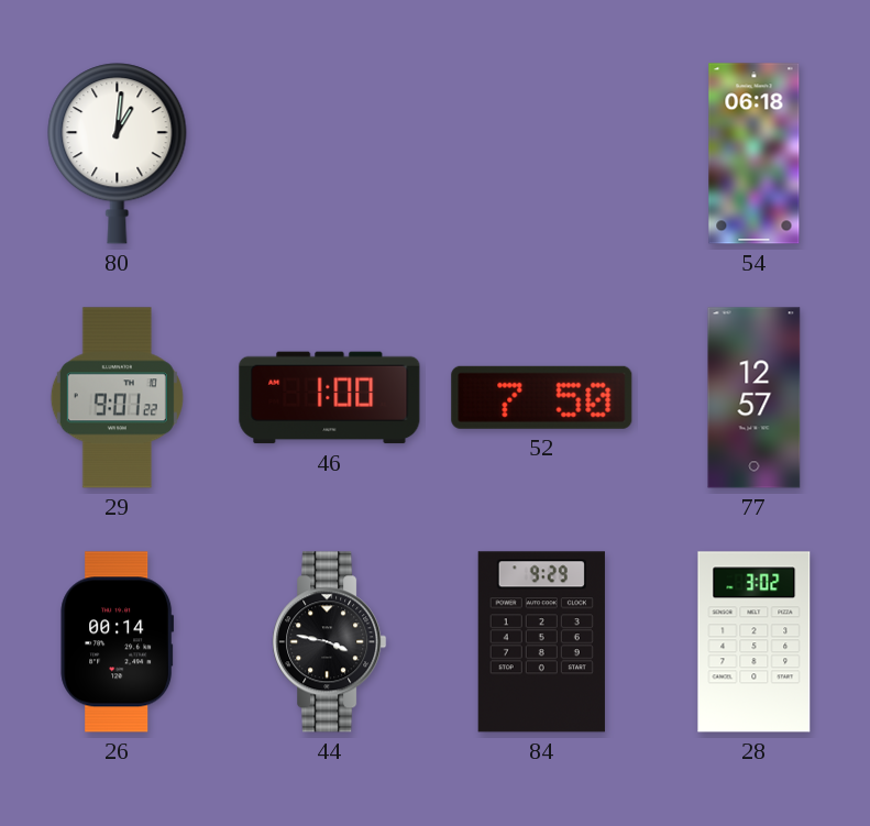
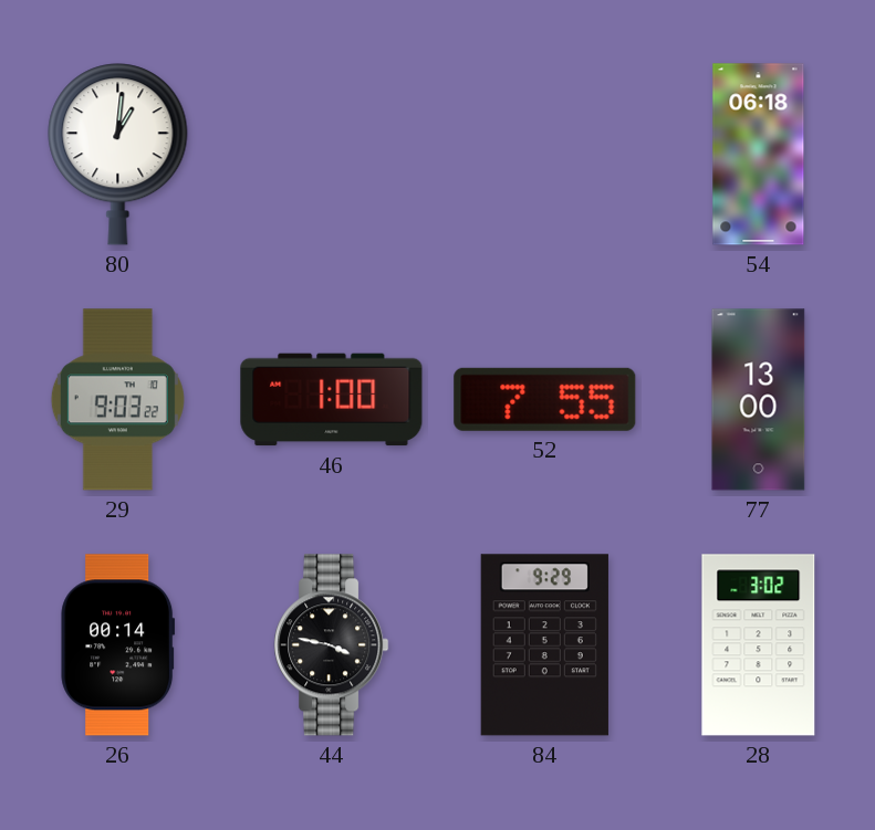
29: 9:01 -> 9:03 (117, 400)
52: 7:50 -> 7:55 (545, 399)
77: 12:57 -> 13:00 (759, 400)
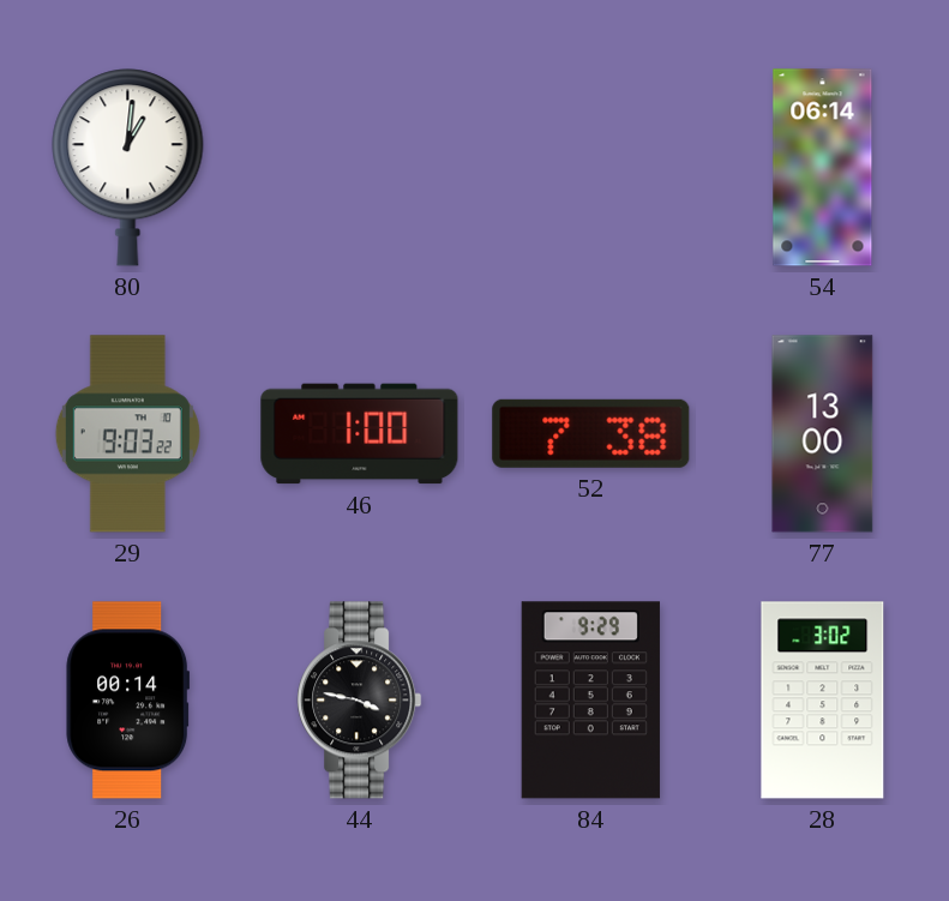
54: 06:18 -> 06:14 (823, 168)
52: 7:55 -> 7:38 (591, 433)
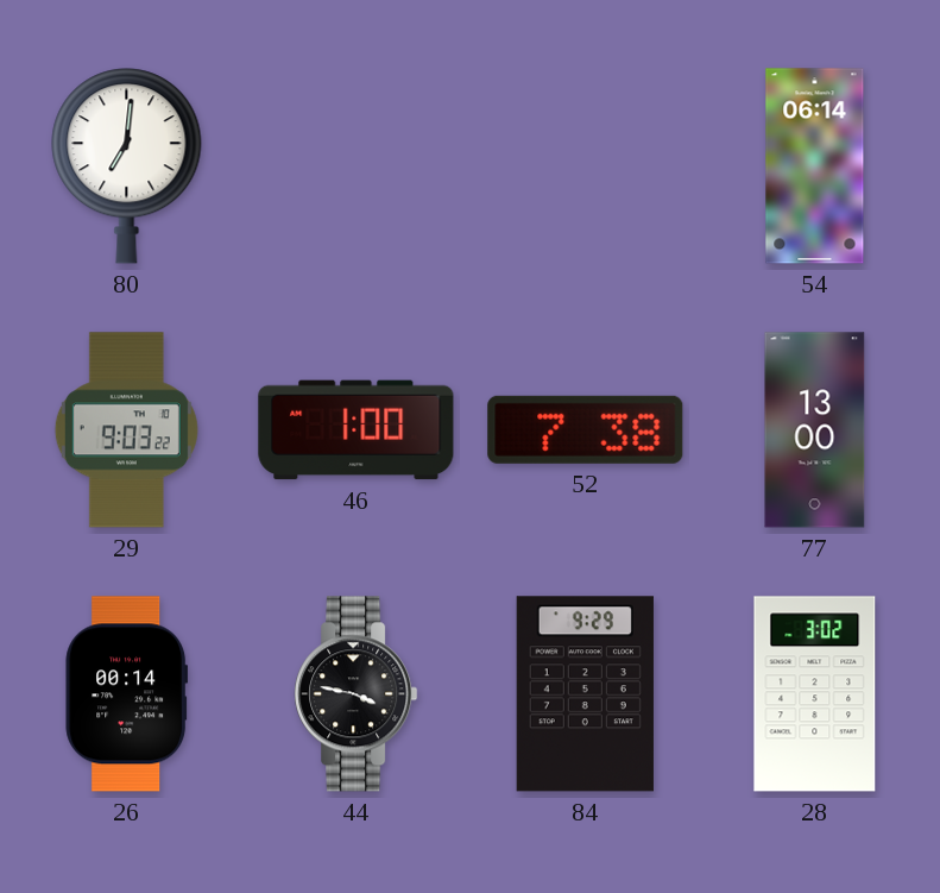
80: 1:01 -> 7:01 (127, 166)
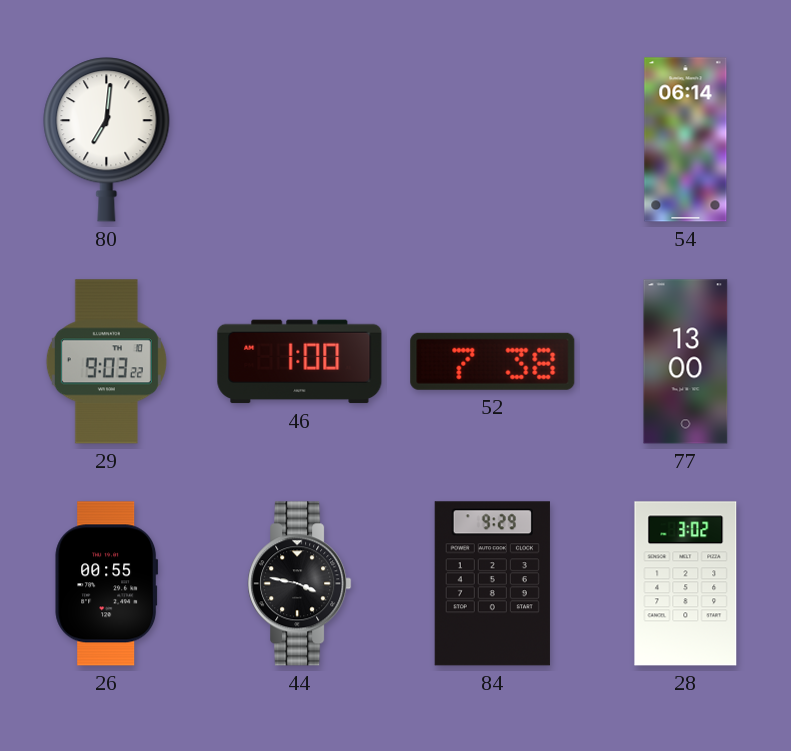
26: 00:14 -> 00:55 (107, 584)
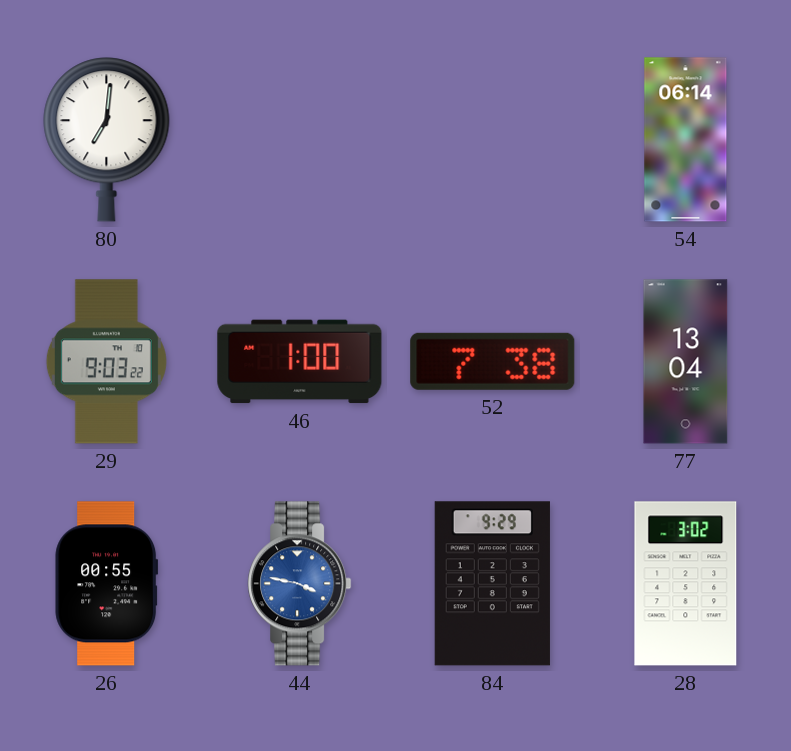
77: 13:00 -> 13:04 (686, 362)
44 dial: black -> blue (300, 584)
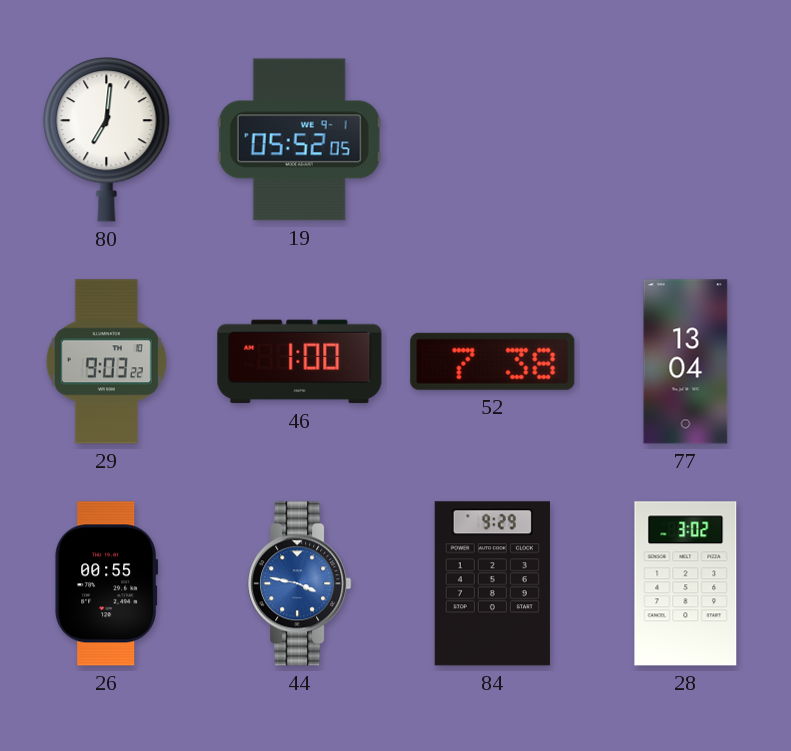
19: none -> 05:52 (299, 140)
54: 06:14 -> none (686, 140)
